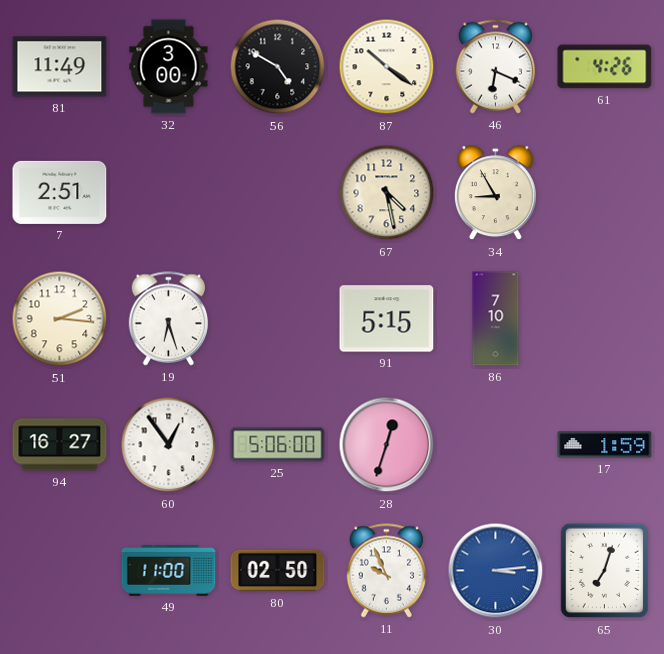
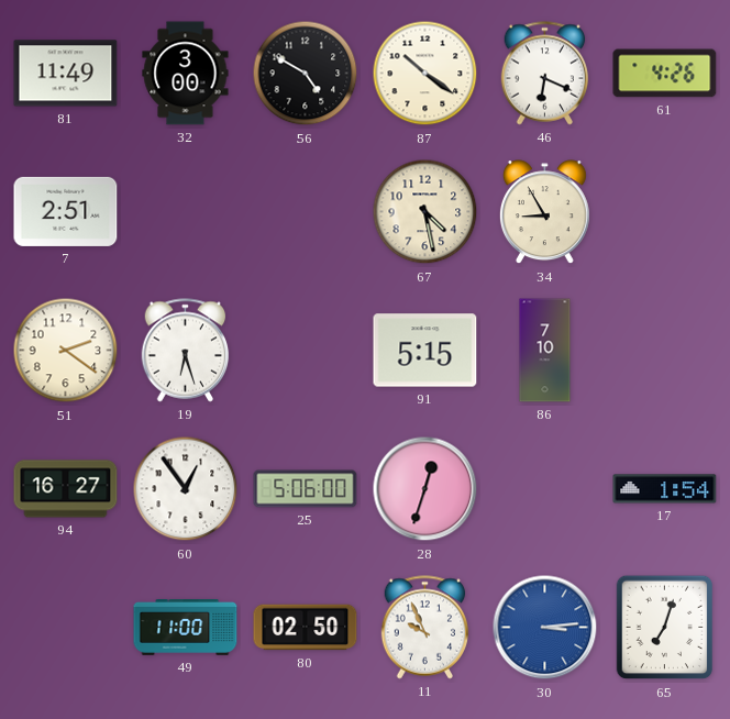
51: 2:16 -> 2:21 (66, 351)
17: 1:59 -> 1:54 (665, 489)
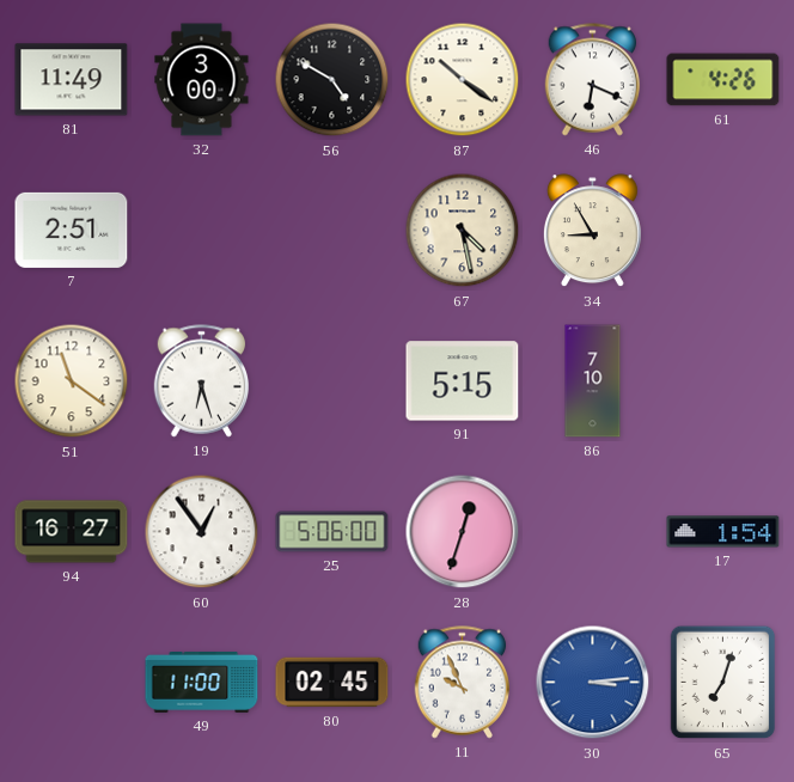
51: 2:21 -> 11:21 (72, 381)
80: 02:50 -> 02:45 (332, 683)
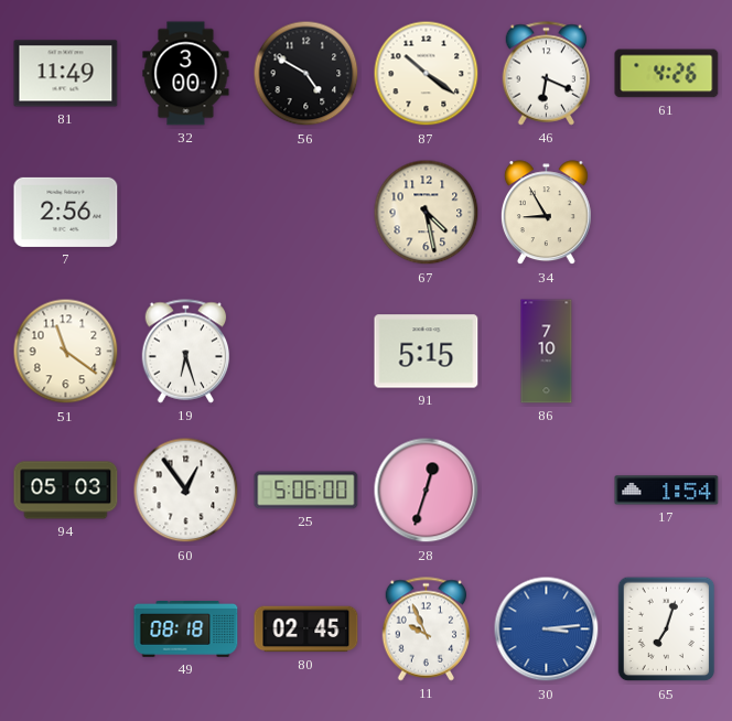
7: 2:51 -> 2:56 (66, 212)
94: 16:27 -> 05:03 (66, 491)
49: 11:00 -> 08:18 (186, 629)
